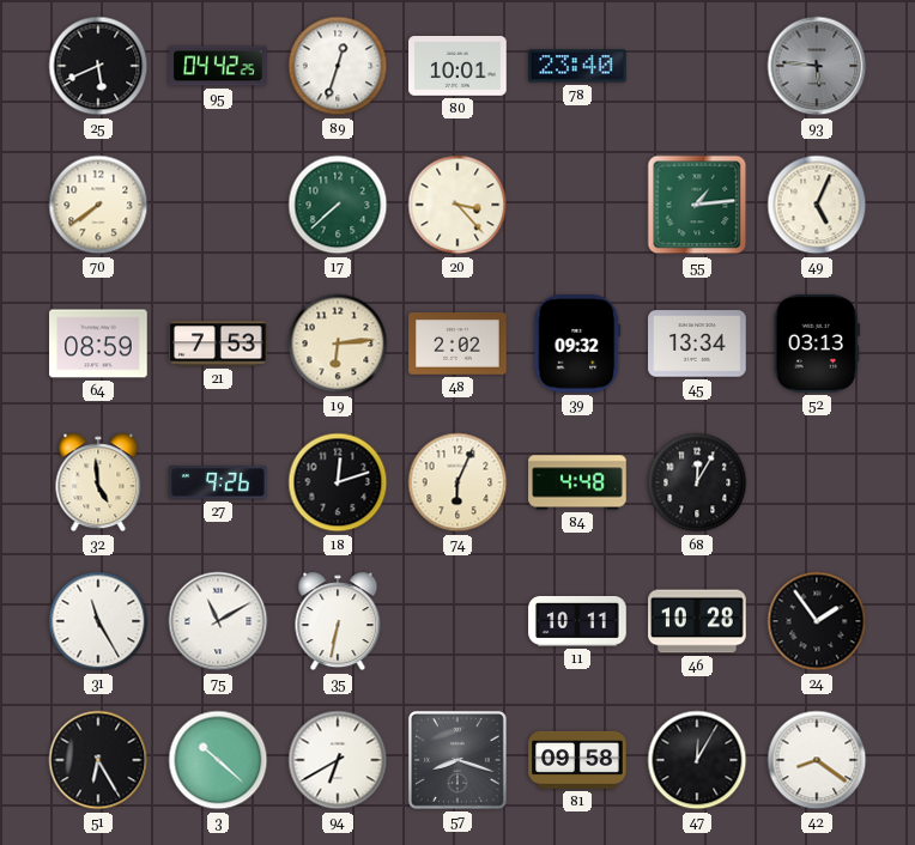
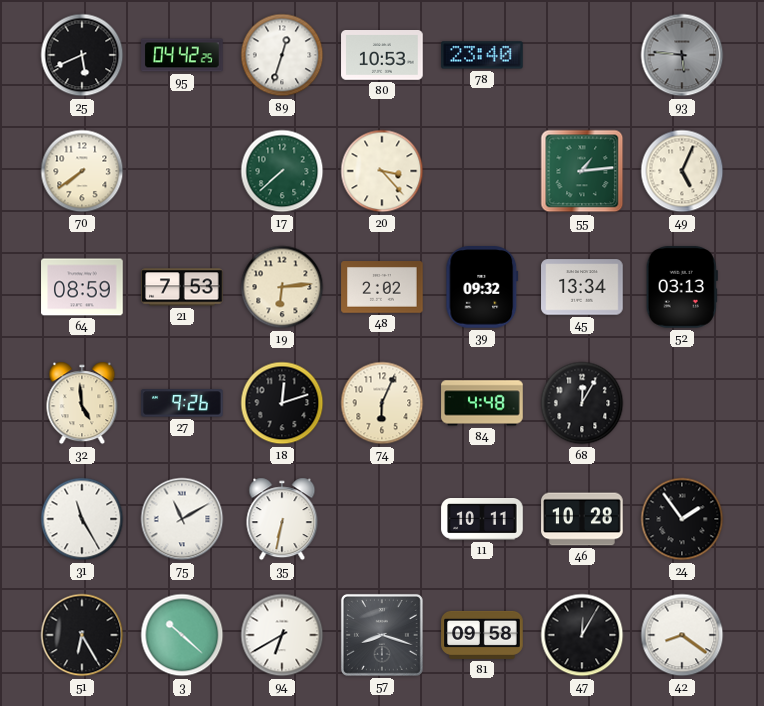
80: 10:01 -> 10:53 (382, 56)
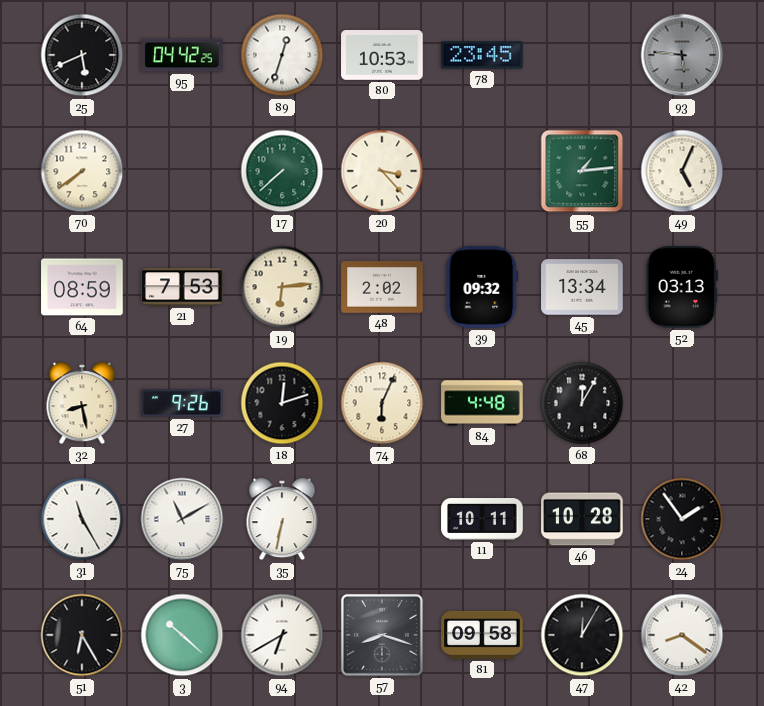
78: 23:40 -> 23:45 (482, 55)
32: 4:59 -> 8:28 (82, 403)
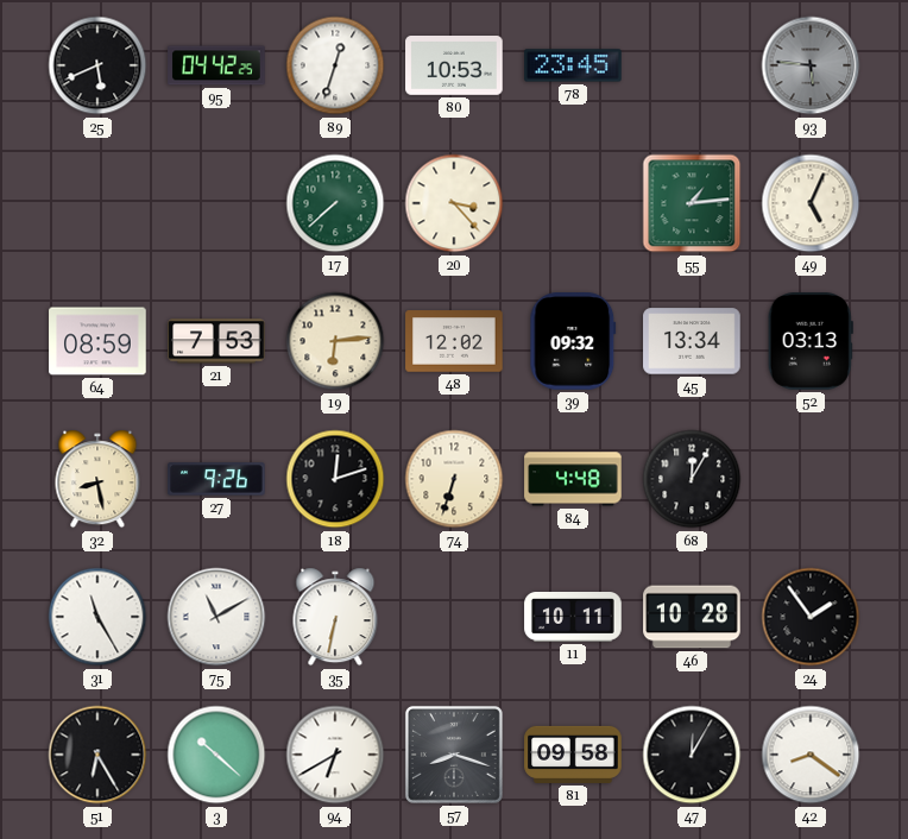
70: 7:39 -> none (82, 171)
48: 2:02 -> 12:02 (454, 341)
74: 6:04 -> 6:33 (454, 479)
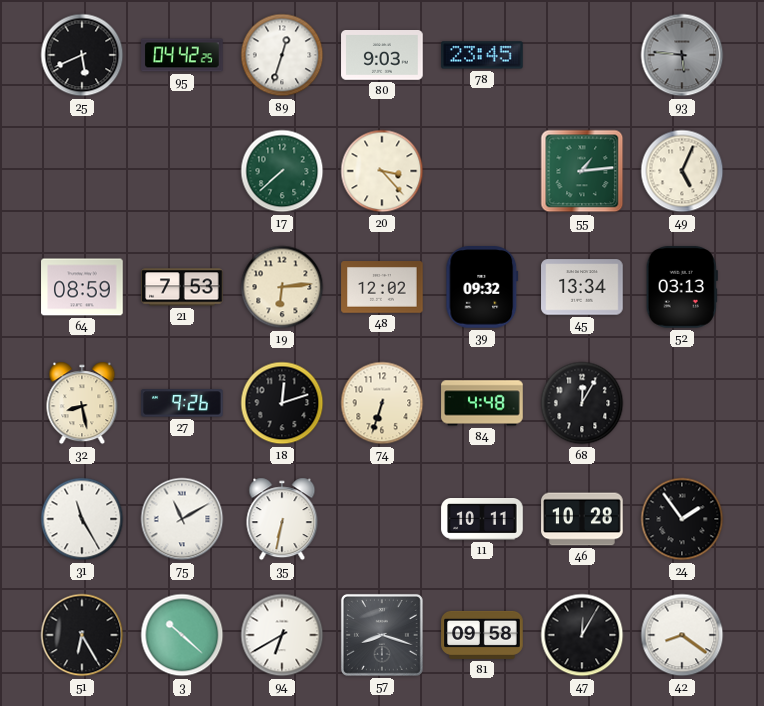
80: 10:53 -> 9:03 (382, 56)
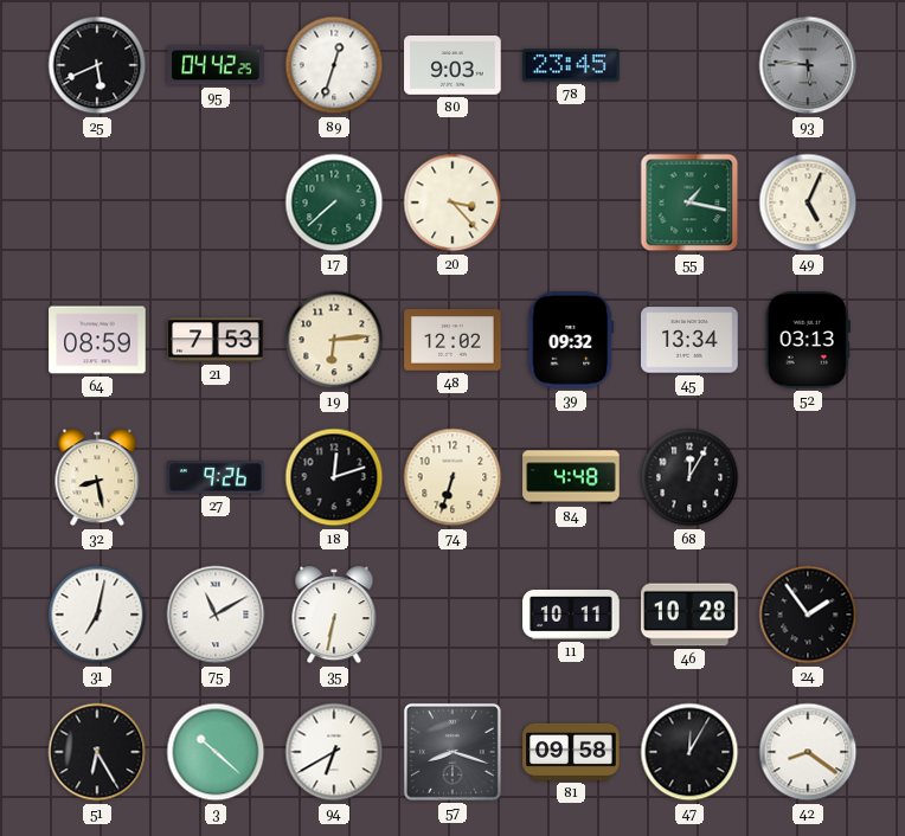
55: 1:14 -> 1:17 (689, 202)
31: 11:25 -> 7:02 (97, 615)
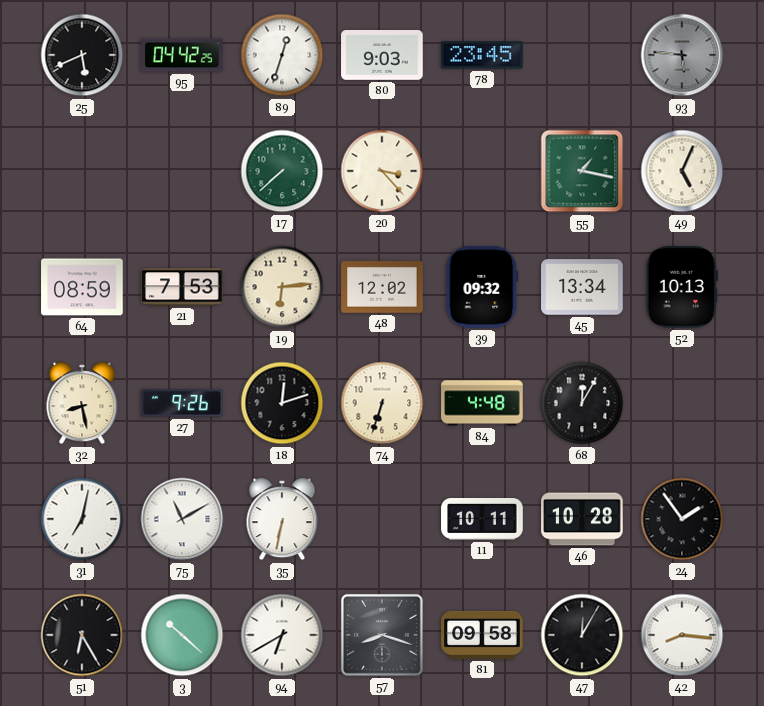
52: 03:13 -> 10:13 (682, 287)
42: 8:21 -> 8:16 (682, 635)
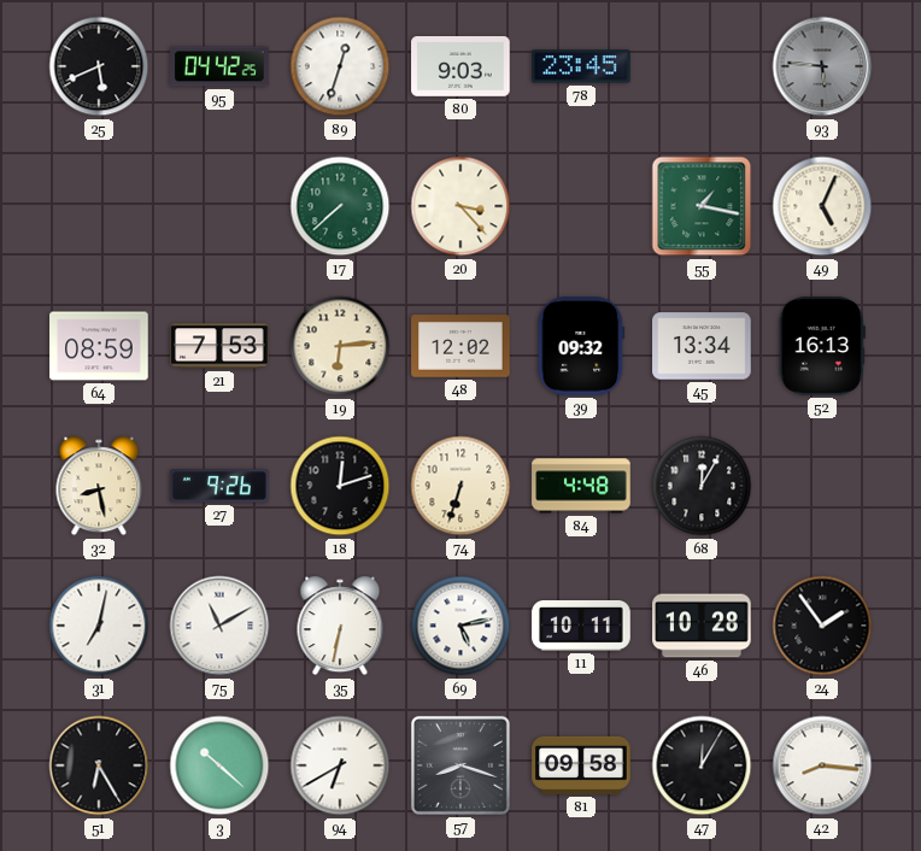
52: 10:13 -> 16:13 (822, 346)
69: none -> 5:13 (461, 626)
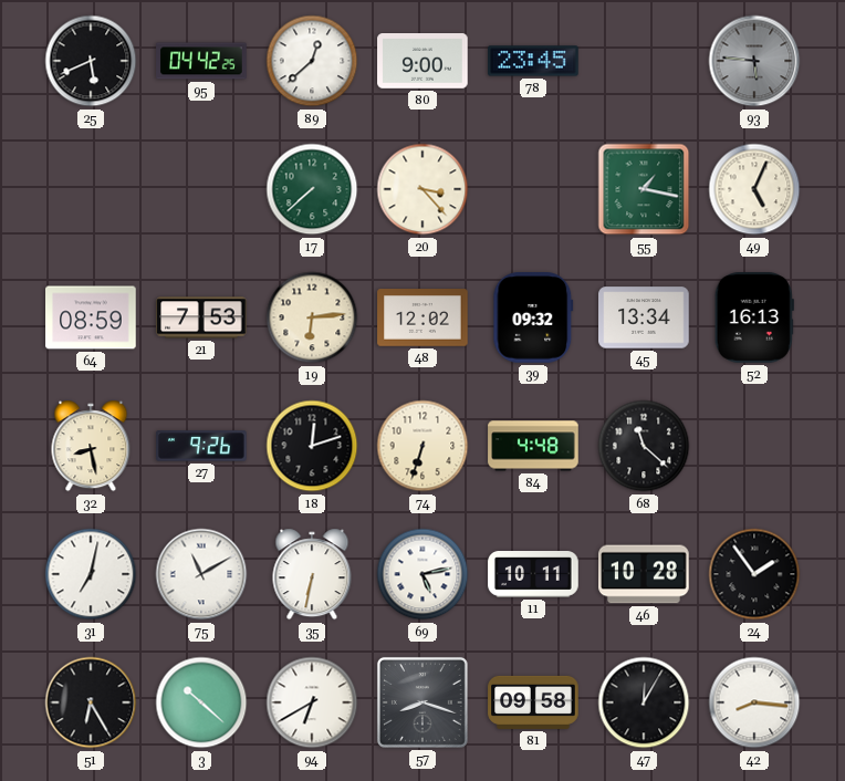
89: 12:33 -> 12:38 (312, 61)
80: 9:03 -> 9:00 (422, 62)
68: 12:05 -> 11:22 (644, 446)
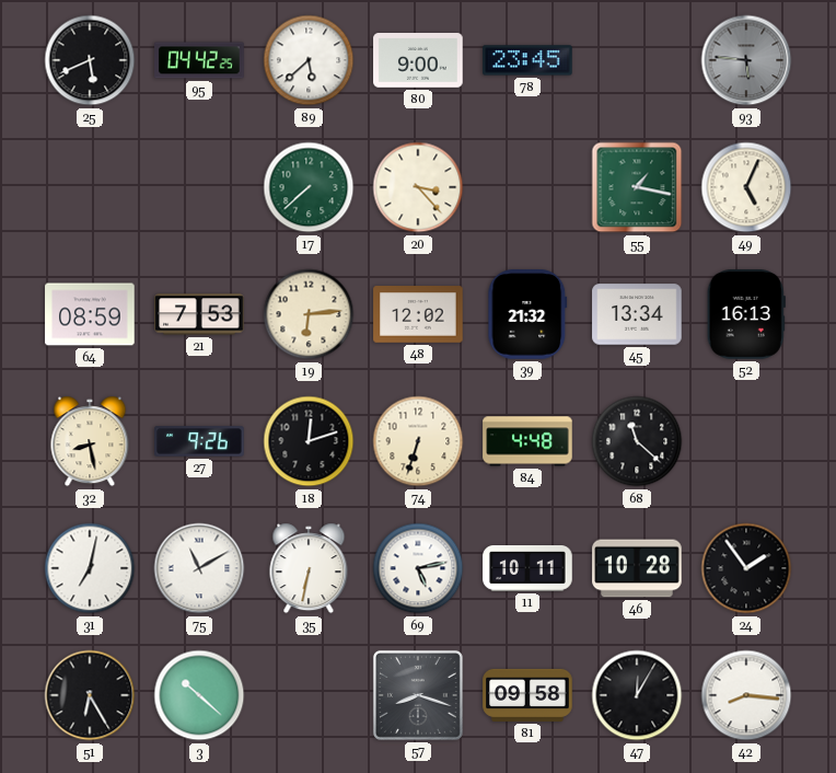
89: 12:38 -> 5:38 (309, 60)
39: 09:32 -> 21:32 (527, 314)
94: 6:40 -> none (312, 702)
